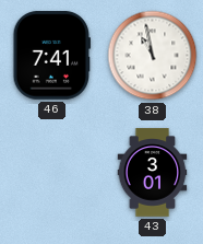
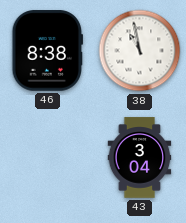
46: 7:41 -> 8:38 (47, 51)
43: 3:01 -> 3:04 (140, 158)
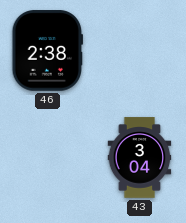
46: 8:38 -> 2:38 (47, 51)
38: 10:58 -> none (140, 51)
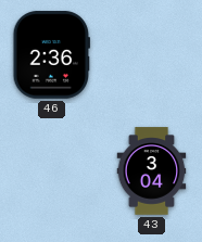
46: 2:38 -> 2:36 (51, 55)
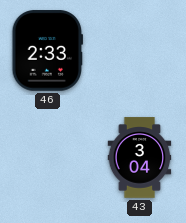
46: 2:36 -> 2:33 (47, 51)
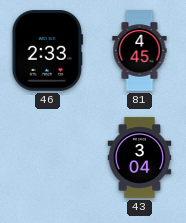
81: none -> 4:45 (140, 51)
